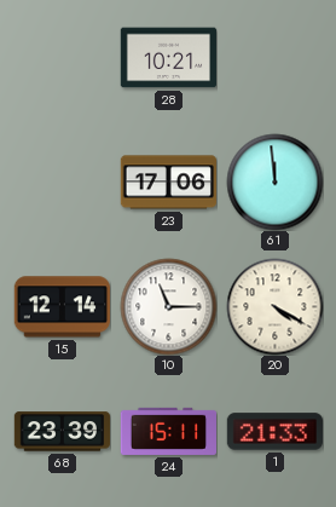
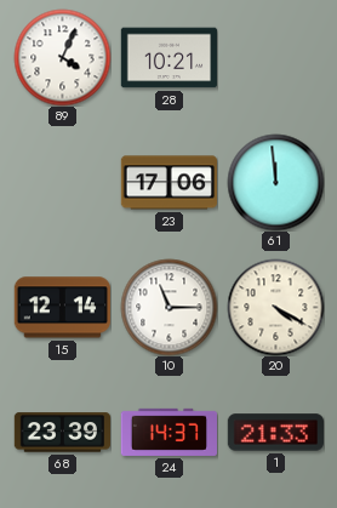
89: none -> 4:04 (62, 57)
24: 15:11 -> 14:37 (168, 432)
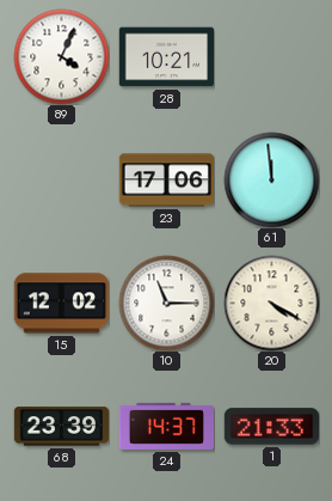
15: 12:14 -> 12:02 (61, 304)
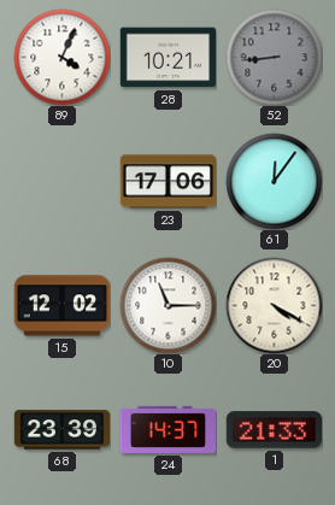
52: none -> 8:44 (274, 57)
61: 11:59 -> 12:06 (274, 181)
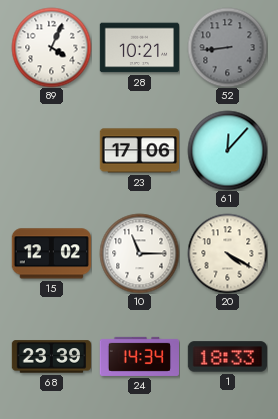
61: 12:06 -> 12:07 (227, 150)
24: 14:37 -> 14:34 (139, 356)
1: 21:33 -> 18:33 (227, 357)
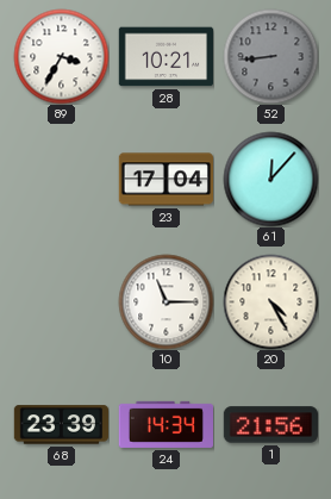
89: 4:04 -> 3:35 (61, 56)
23: 17:06 -> 17:04 (165, 180)
15: 12:02 -> none (51, 254)
20: 4:20 -> 4:25 (270, 301)
1: 18:33 -> 21:56 (270, 425)
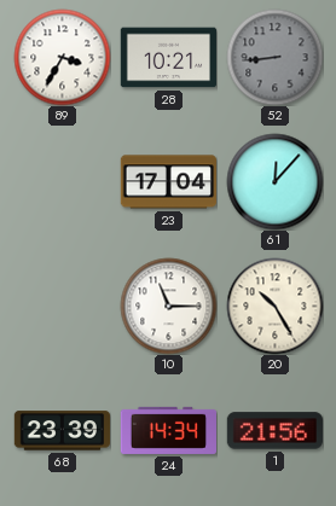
20: 4:25 -> 10:25 (274, 306)
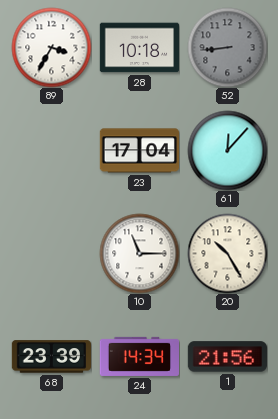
28: 10:21 -> 10:18 (139, 48)
